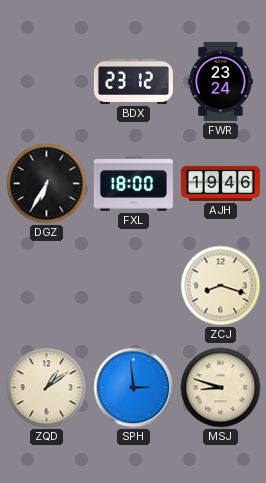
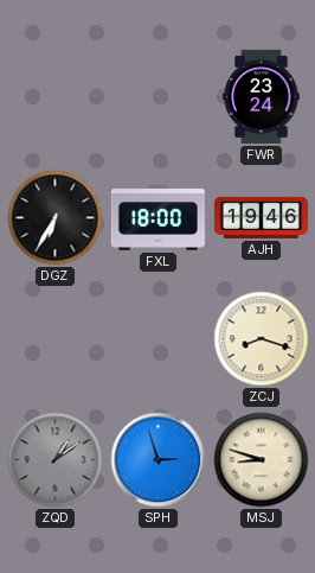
BDX: 23:12 -> none (133, 81)
ZQD dial: cream -> grey (56, 460)
SPH: 2:59 -> 2:57 (159, 460)
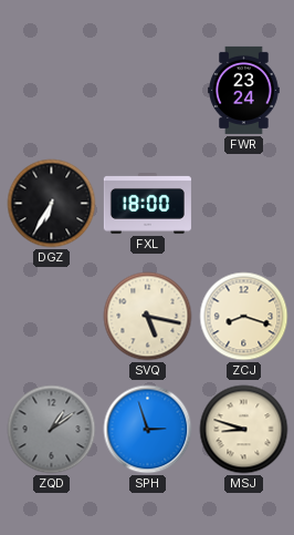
AJH: 19:46 -> none (261, 217)
SVQ: none -> 5:17 (148, 317)
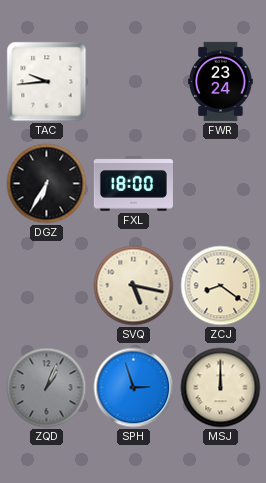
TAC: none -> 9:44 (47, 82)
ZCJ: 8:18 -> 8:21 (221, 286)
ZQD: 1:09 -> 1:04 (47, 388)
MSJ: 8:48 -> 12:00 (221, 388)
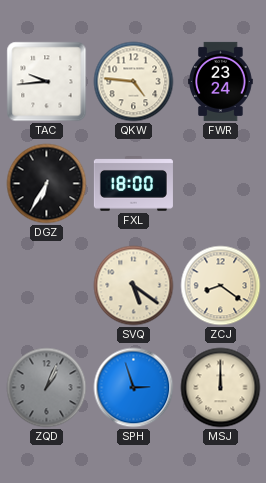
QKW: none -> 4:46 (134, 82)
SVQ: 5:17 -> 5:21 (134, 286)
